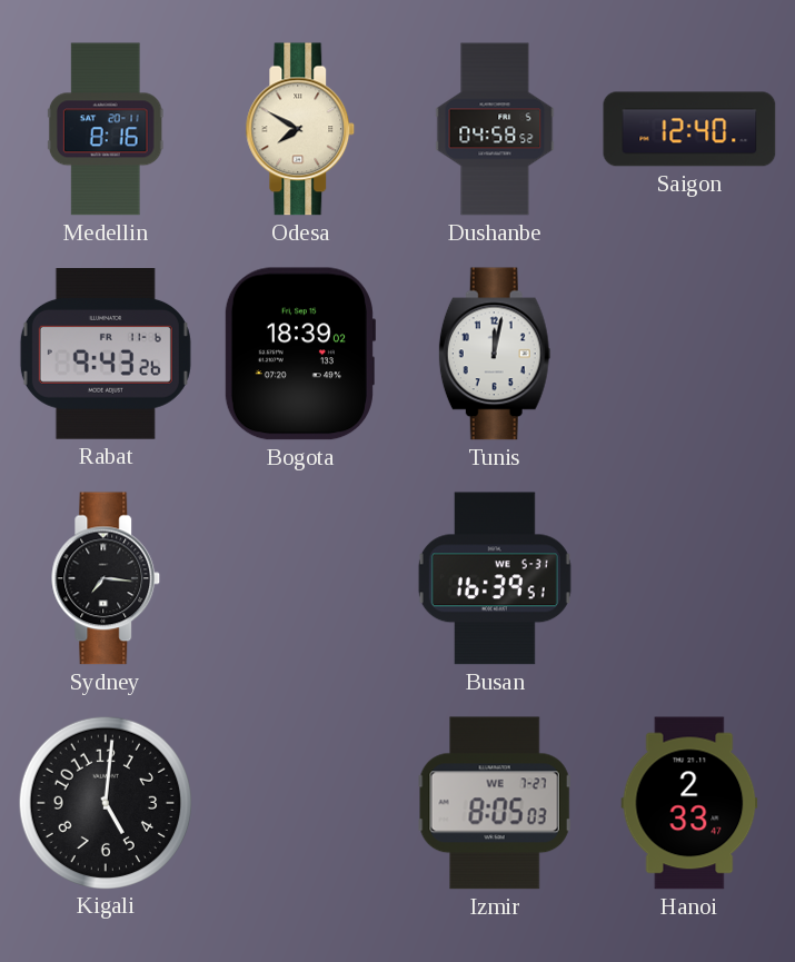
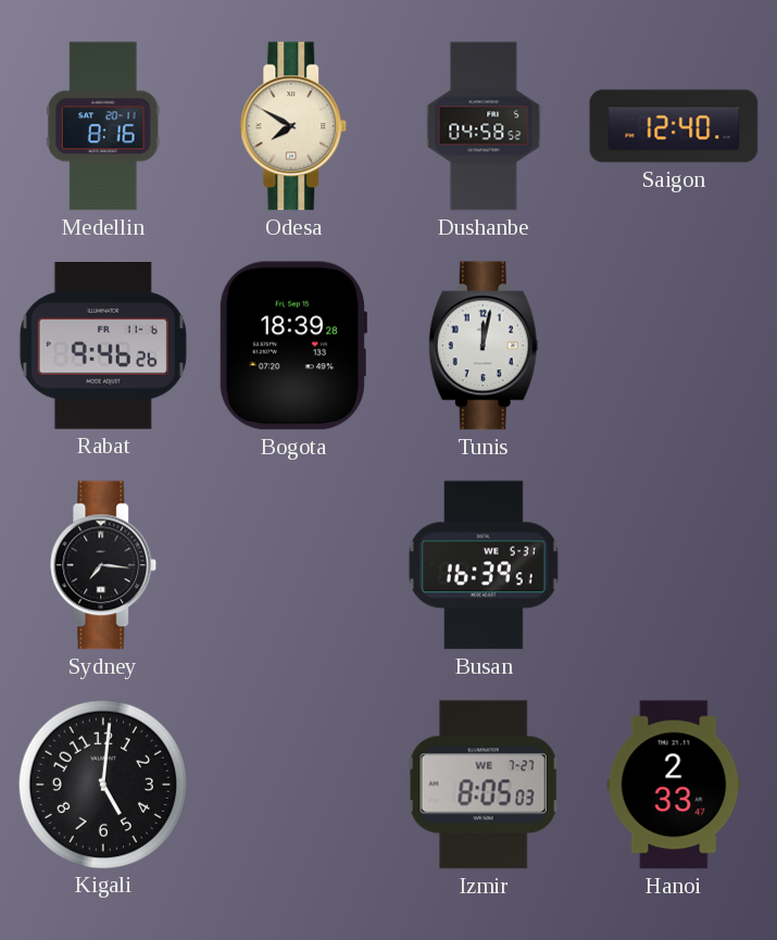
Rabat: 9:43 -> 9:46 (103, 347)
Bogota: 18:39:02 -> 18:39:28 (292, 346)
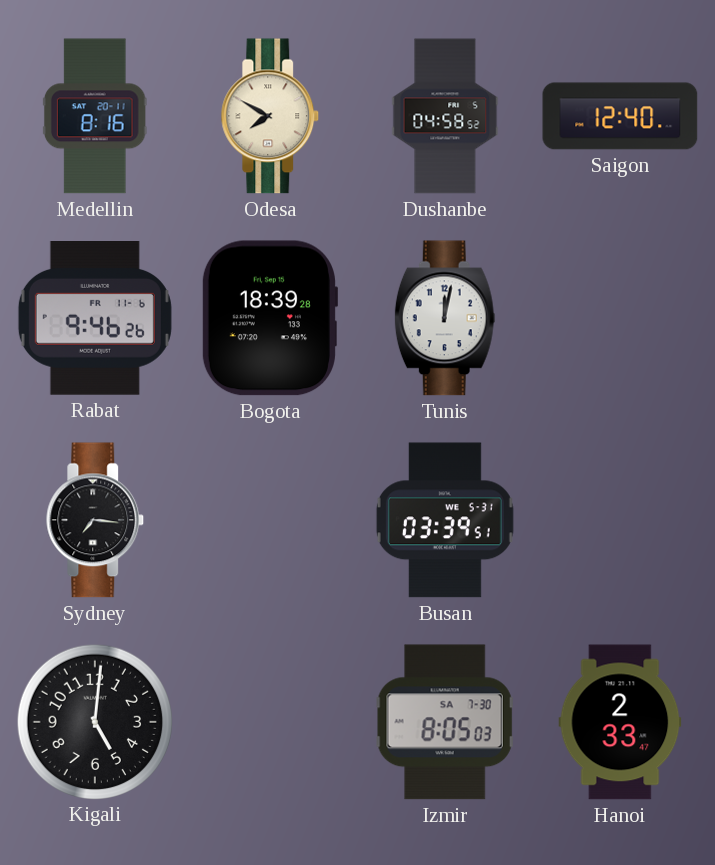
Busan: 16:39 -> 03:39 (445, 520)
Izmir date: WE 7-27 -> SA 7-30 (445, 722)
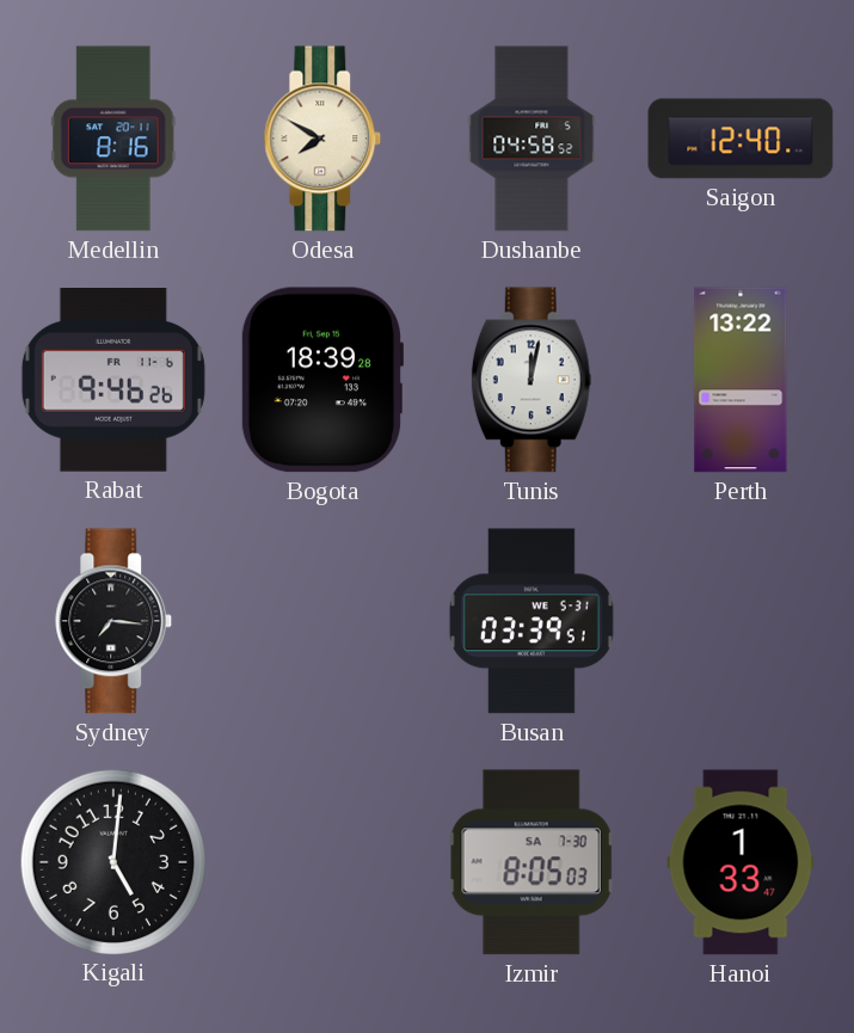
Perth: none -> 13:22 (741, 380)
Hanoi: 2:33 -> 1:33 (741, 862)
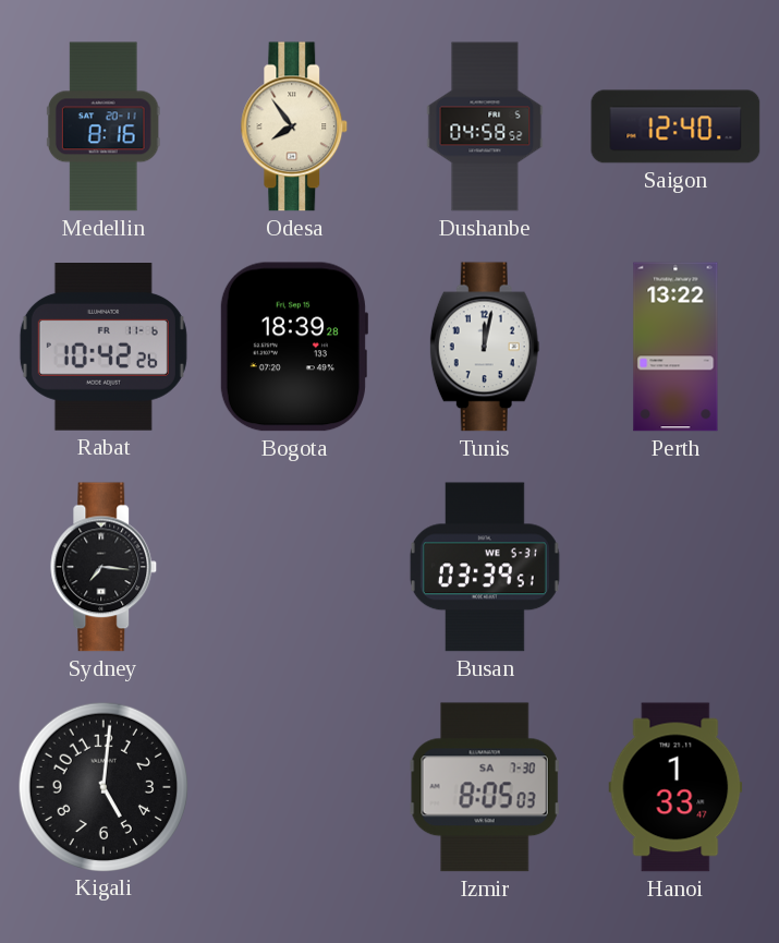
Odesa: 7:50 -> 7:54 (294, 126)
Rabat: 9:46 -> 10:42 (104, 348)
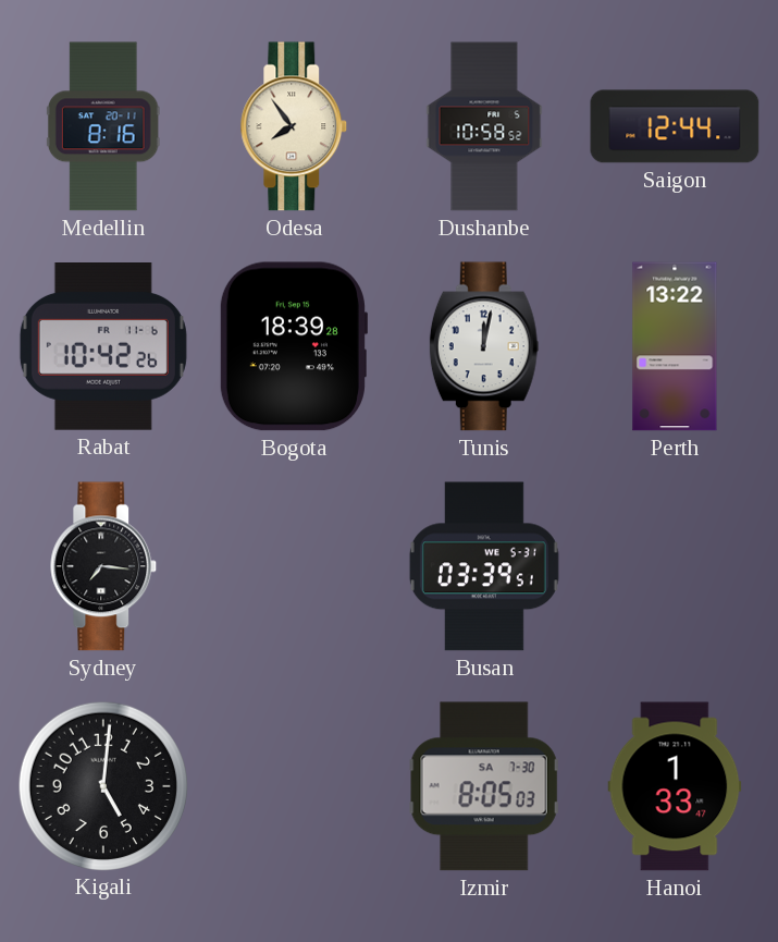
Dushanbe: 04:58 -> 10:58 (484, 126)
Saigon: 12:40 -> 12:44 (675, 126)
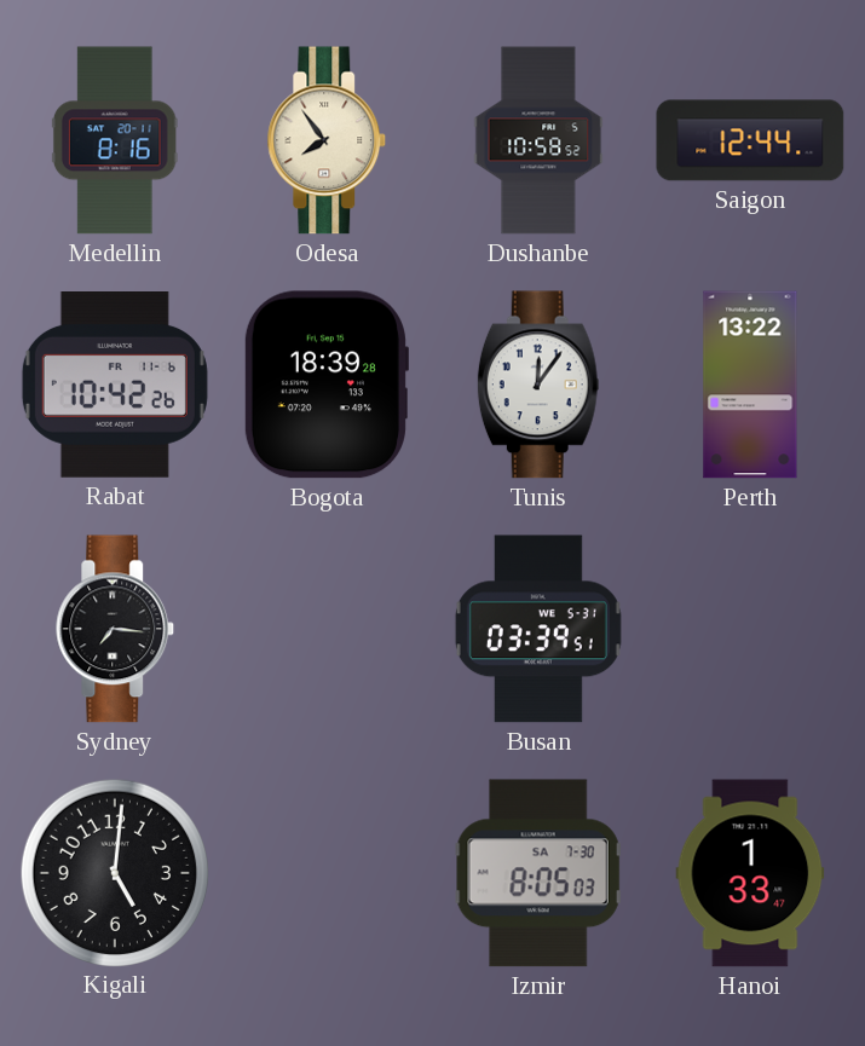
Tunis: 12:02 -> 12:06 (538, 385)
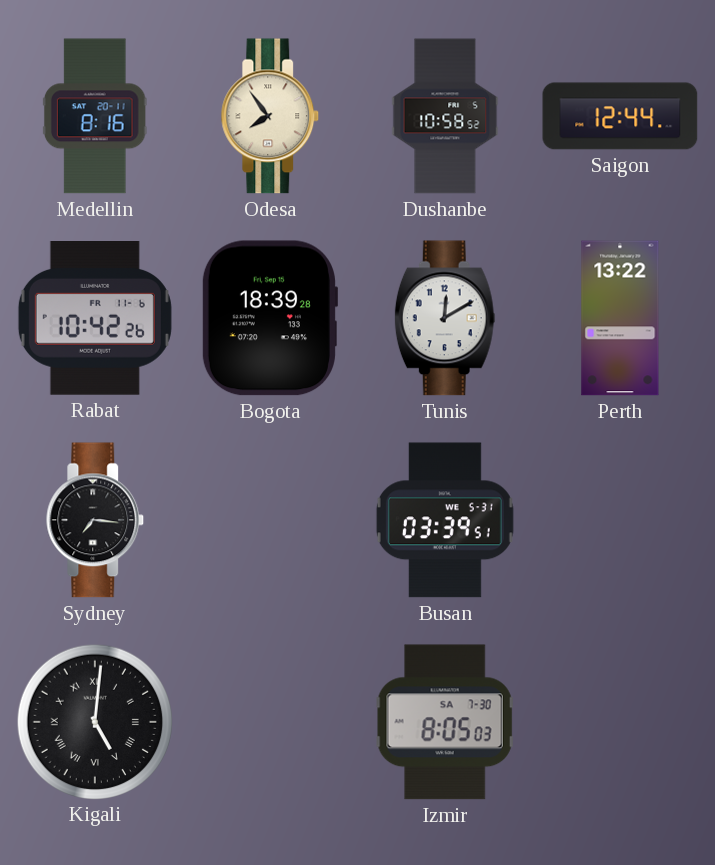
Tunis: 12:06 -> 12:10 (445, 318)
Kigali numerals: Arabic -> Roman (94, 721)
Hanoi: 1:33 -> none (750, 873)
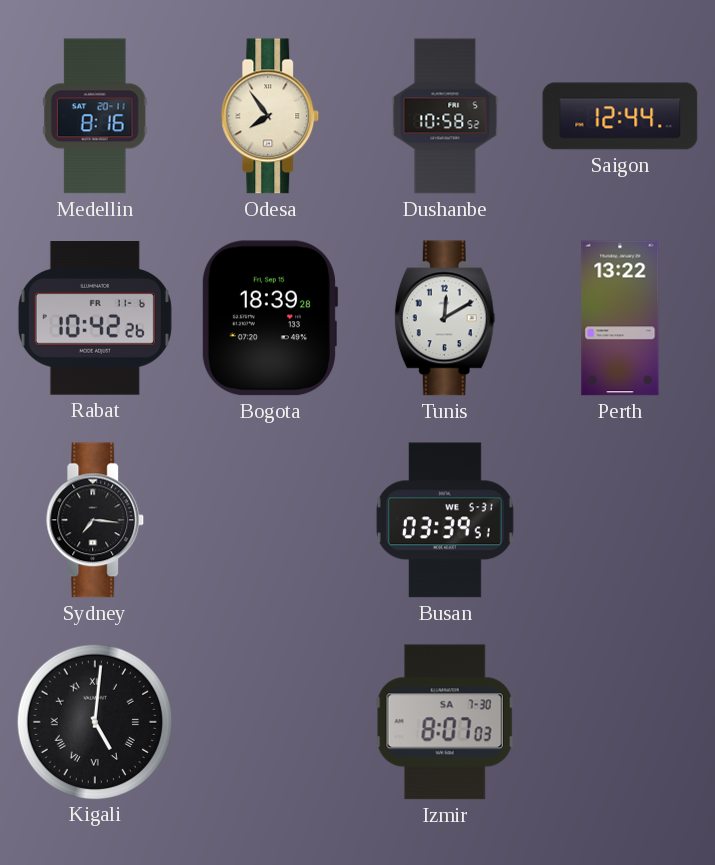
Izmir: 8:05 -> 8:07 (445, 722)
